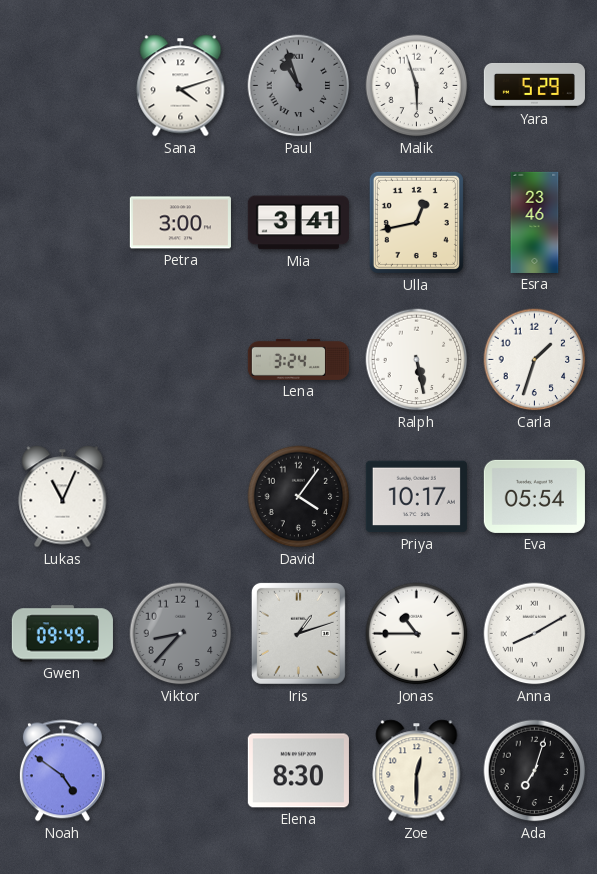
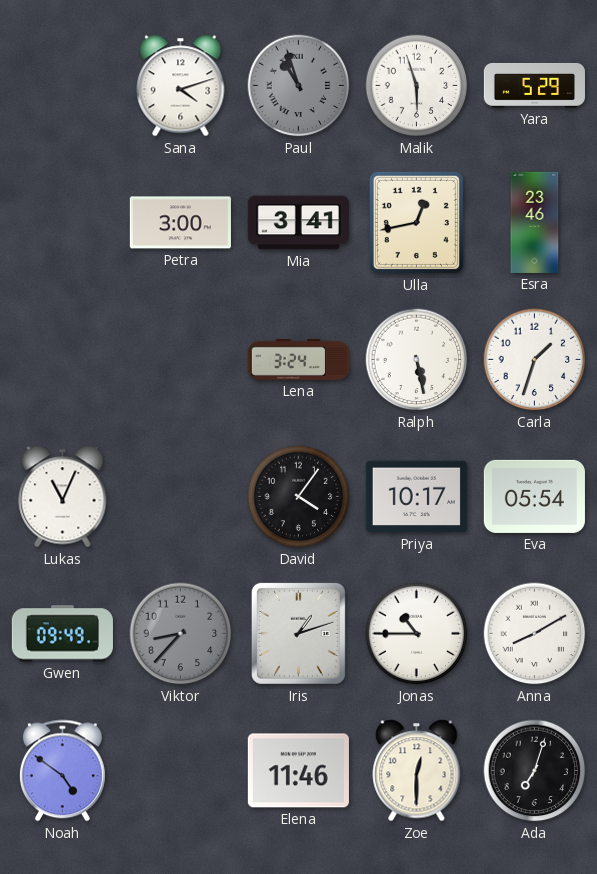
Elena: 8:30 -> 11:46 (298, 771)
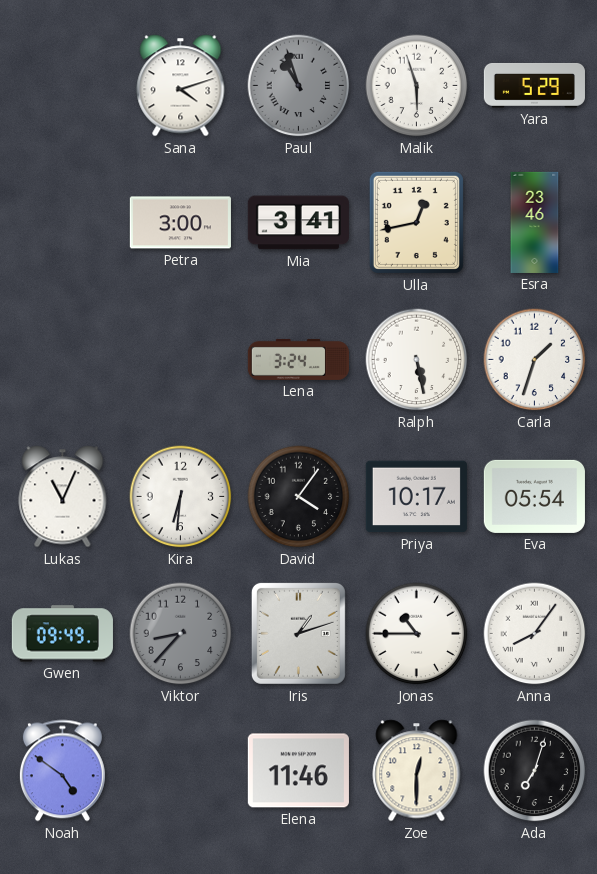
Kira: none -> 6:31 (181, 497)
Anna: 8:10 -> 8:06 (535, 634)
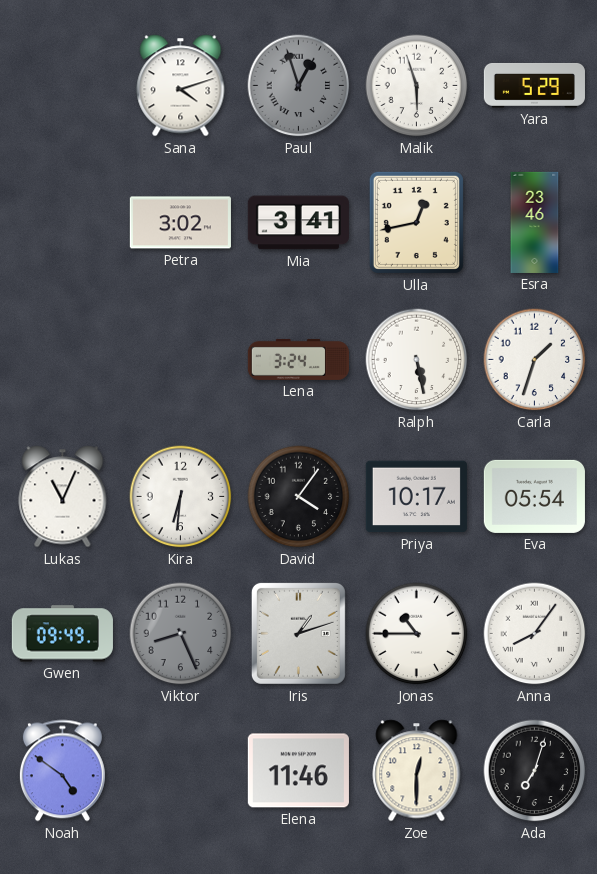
Paul: 10:57 -> 12:57 (299, 86)
Petra: 3:00 -> 3:02 (180, 223)
Viktor: 8:37 -> 8:26 (181, 634)
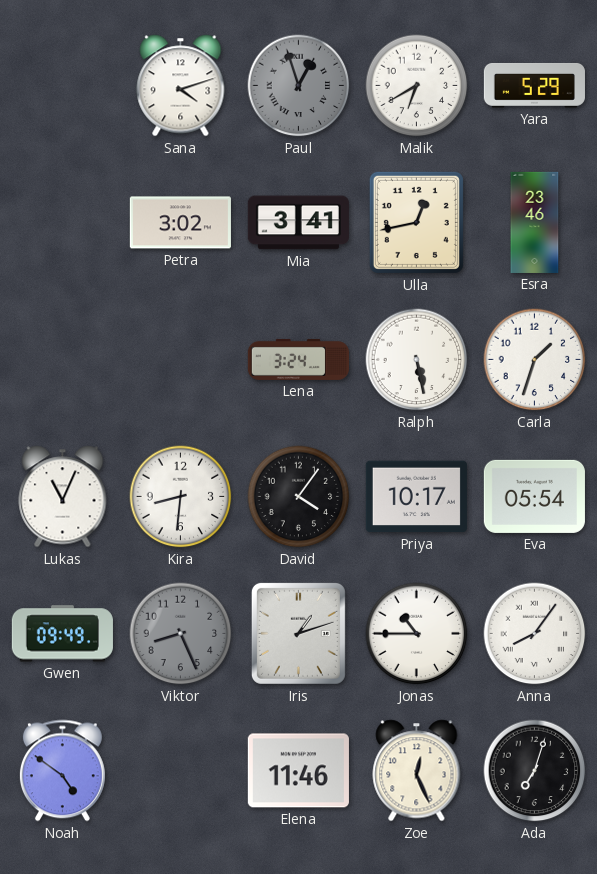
Malik: 5:57 -> 6:40 (417, 86)
Kira: 6:31 -> 8:31 (181, 497)
Zoe: 12:30 -> 12:26 (417, 771)
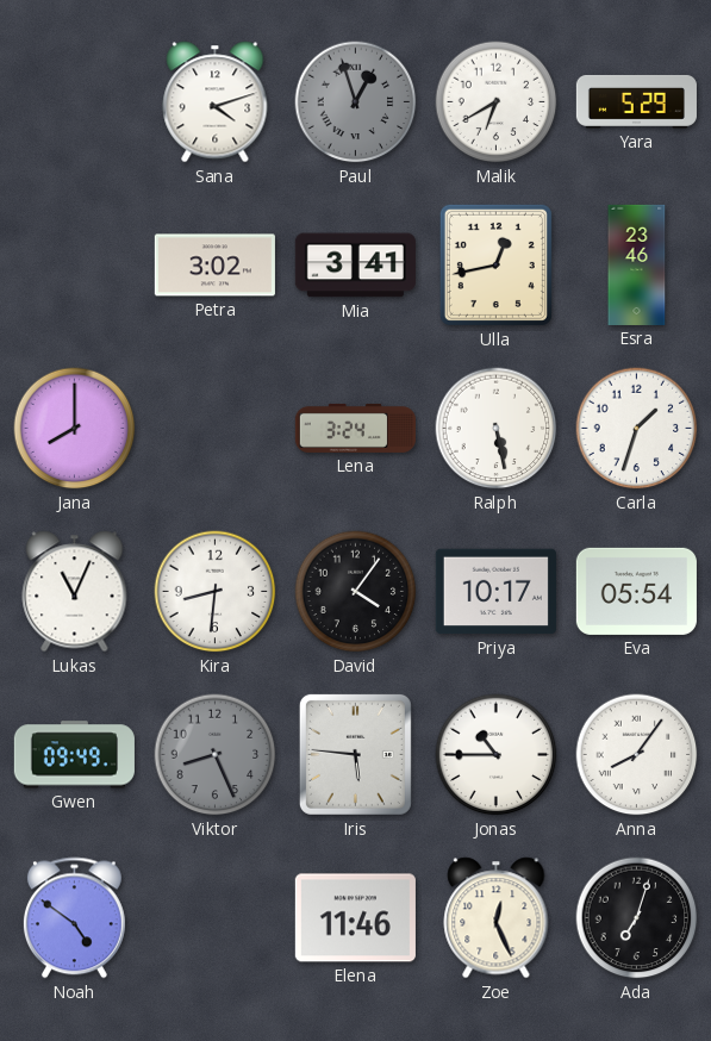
Jana: none -> 8:00 (75, 429)
Iris: 1:12 -> 5:46 (355, 754)
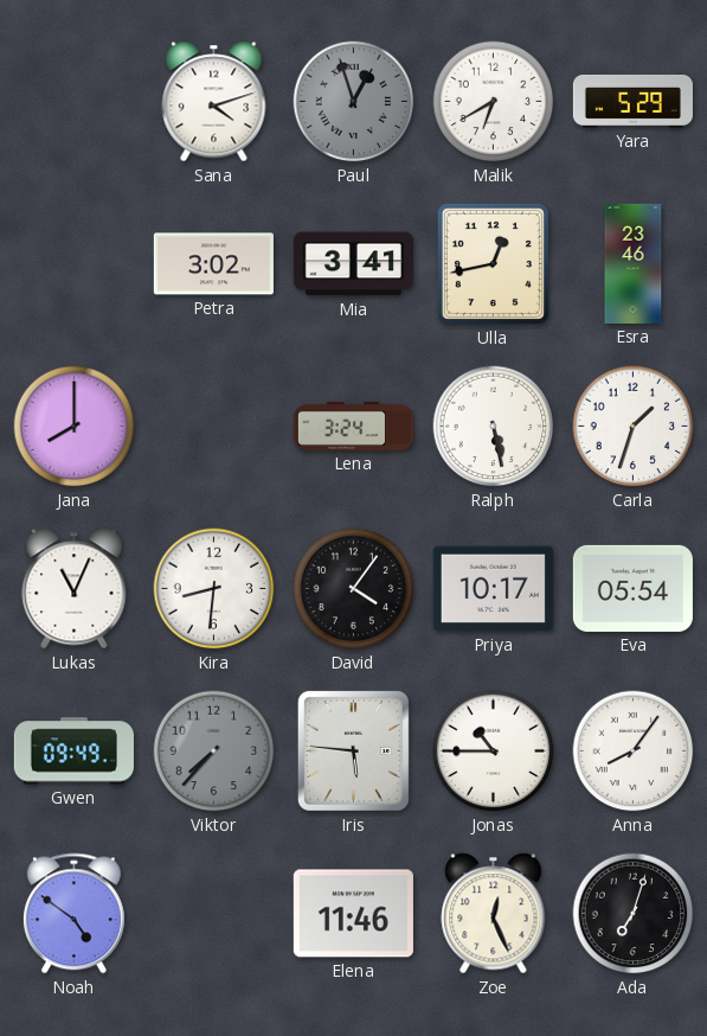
Viktor: 8:26 -> 7:37 (214, 752)
